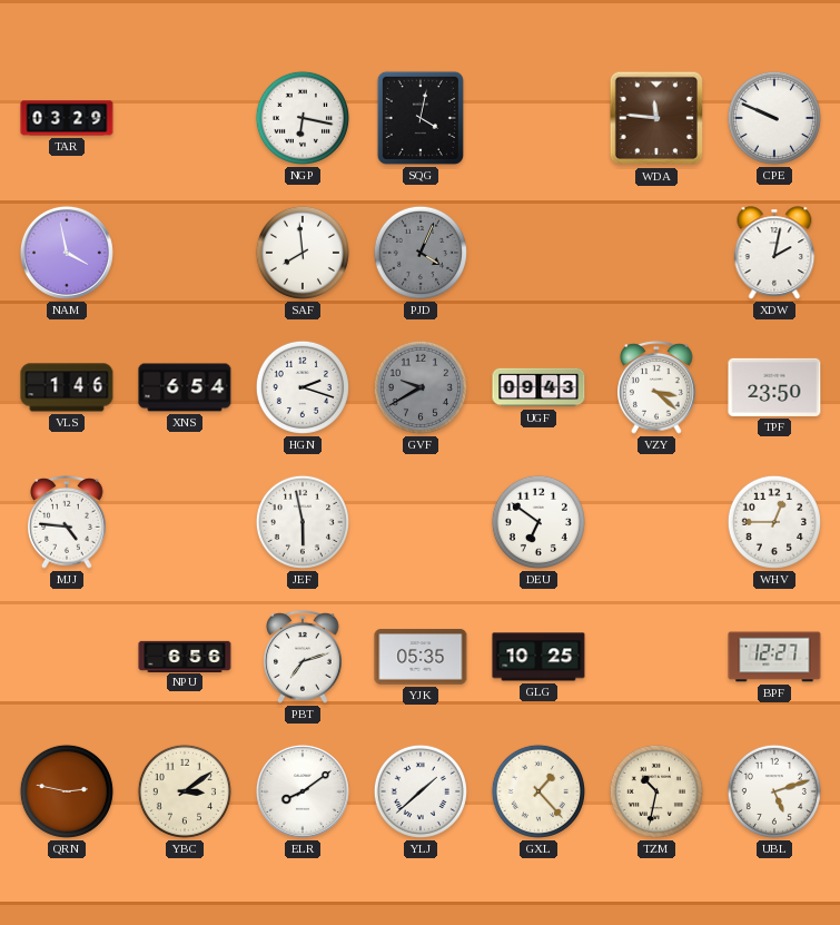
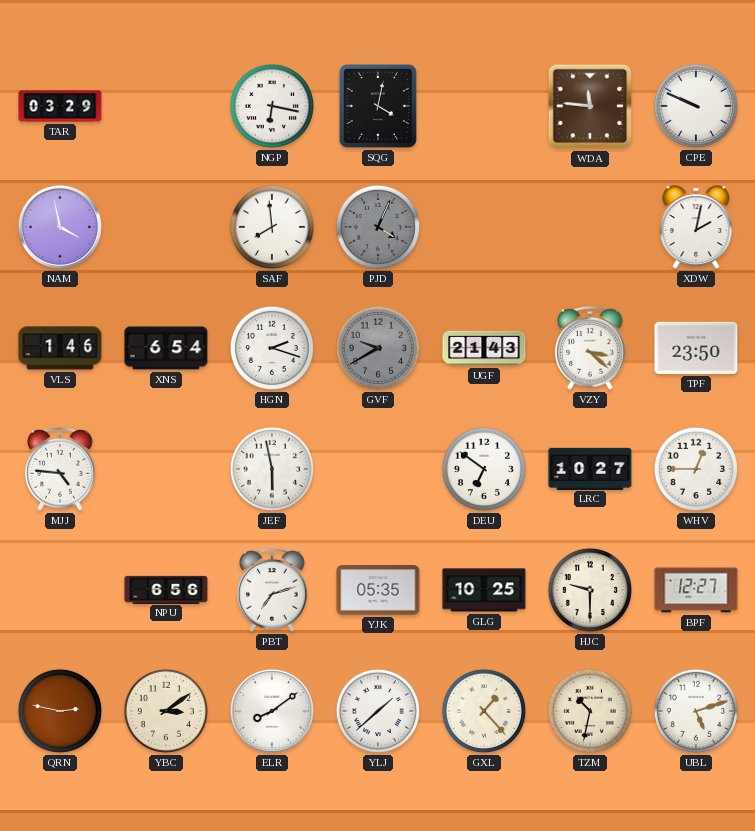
UGF: 09:43 -> 21:43 (484, 348)
LRC: none -> 10:27 (590, 468)
HJC: none -> 9:30 (590, 590)
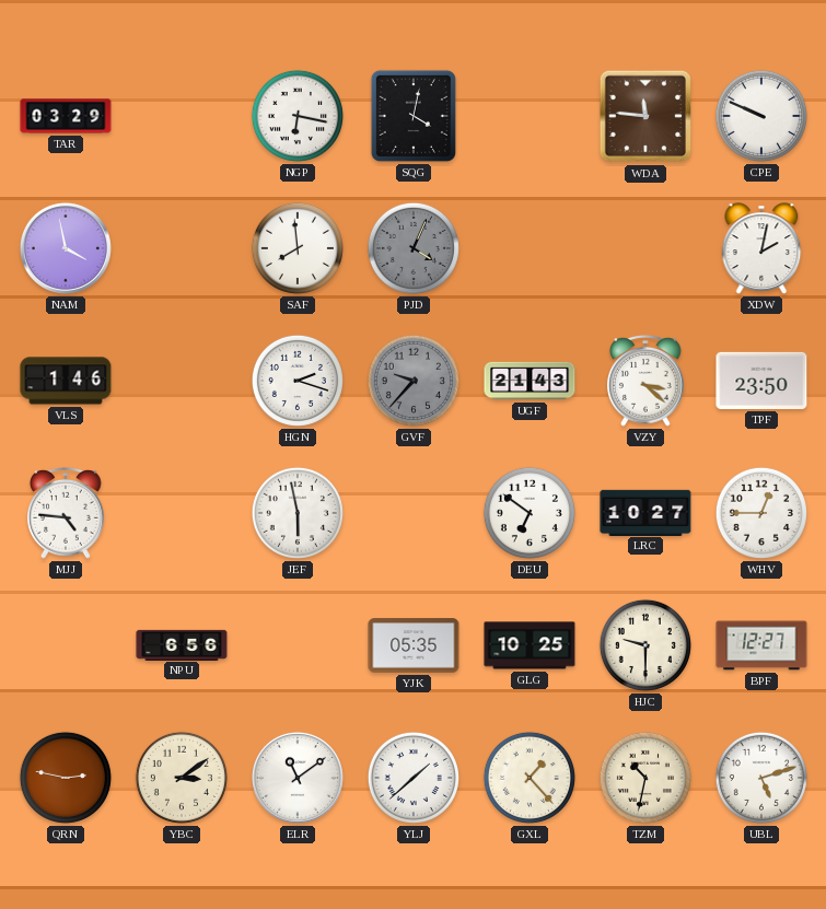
XNS: 6:54 -> none (166, 348)
GVF: 9:40 -> 9:37 (414, 381)
PBT: 7:12 -> none (272, 590)
ELR: 8:09 -> 11:09 (298, 778)
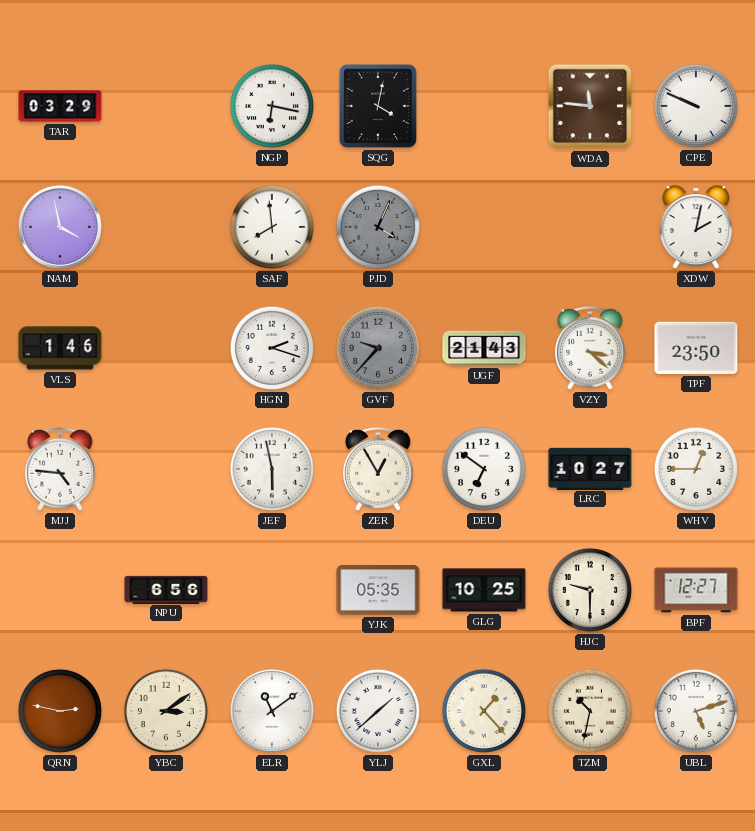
ZER: none -> 12:55 (378, 469)
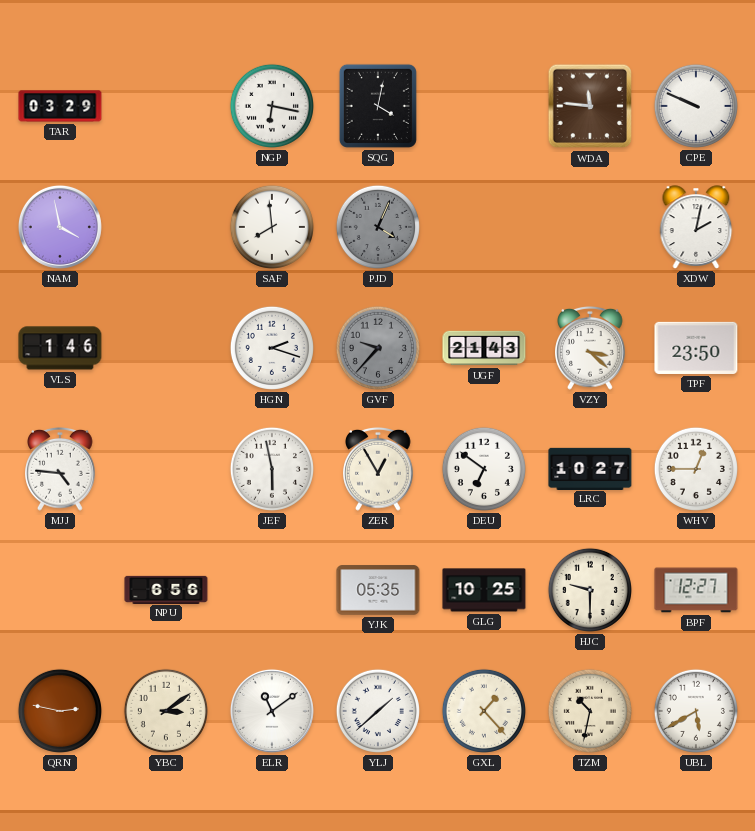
UBL: 5:12 -> 5:40 (696, 711)
